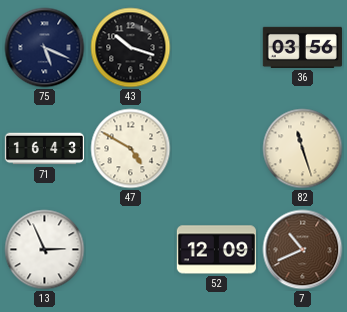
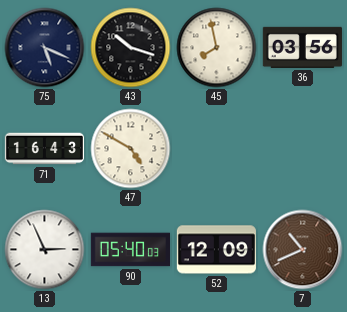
45: none -> 7:58 (217, 48)
82: 11:27 -> none (303, 149)
90: none -> 05:40 (130, 250)
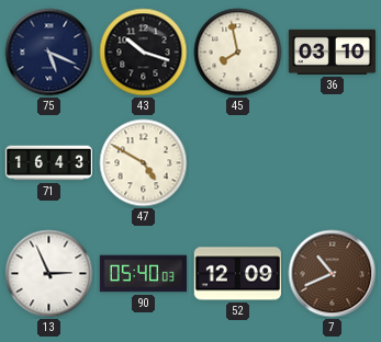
36: 03:56 -> 03:10 (332, 52)
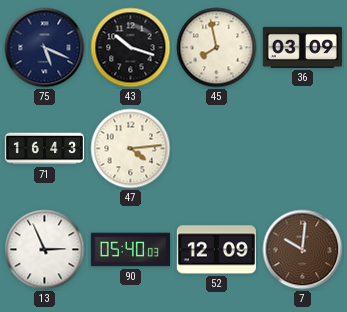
36: 03:10 -> 03:09 (302, 47)
47: 4:50 -> 4:14 (131, 149)
7: 10:41 -> 10:01 (303, 250)
